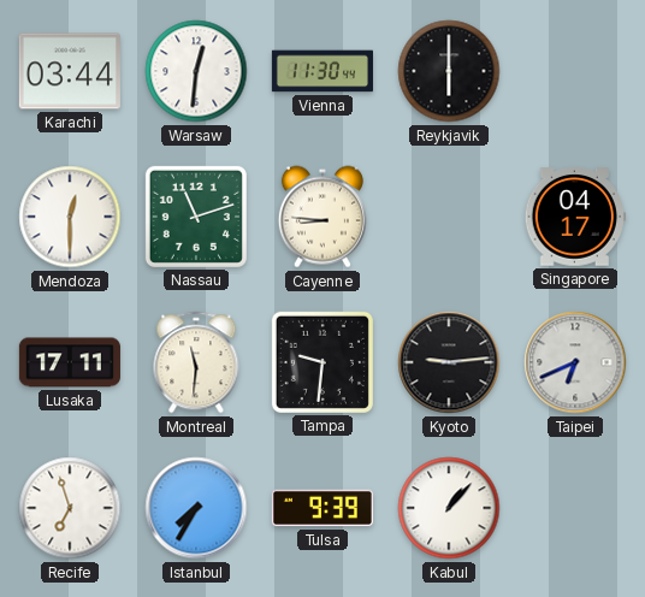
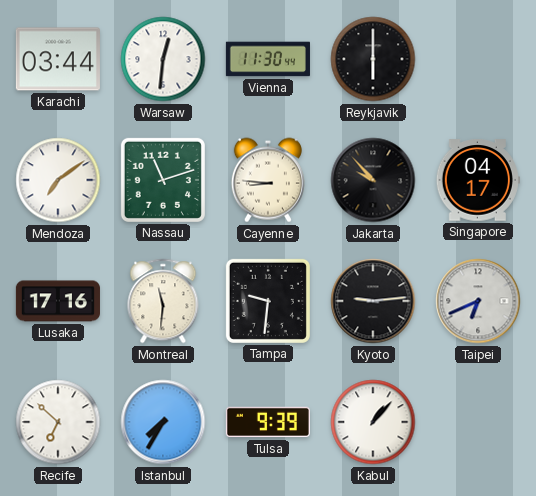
Mendoza: 12:30 -> 7:09 (58, 180)
Jakarta: none -> 9:53 (373, 180)
Lusaka: 17:11 -> 17:16 (58, 301)
Recife: 6:57 -> 6:52 (58, 422)
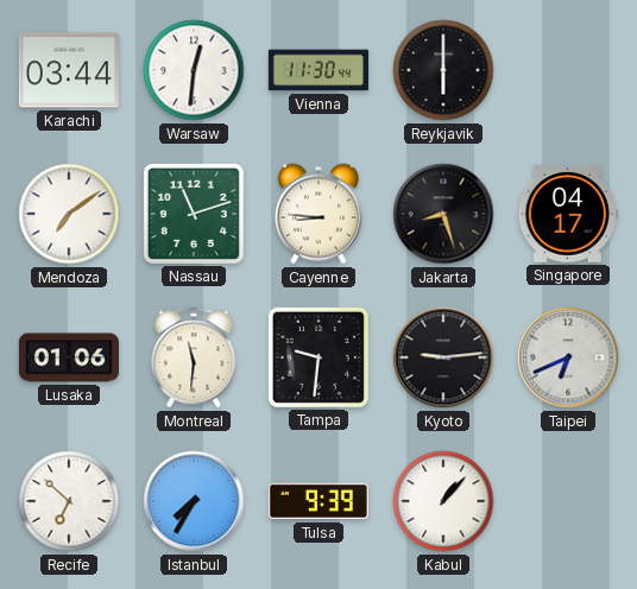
Jakarta: 9:53 -> 8:27 (443, 214)
Lusaka: 17:16 -> 01:06 (69, 357)
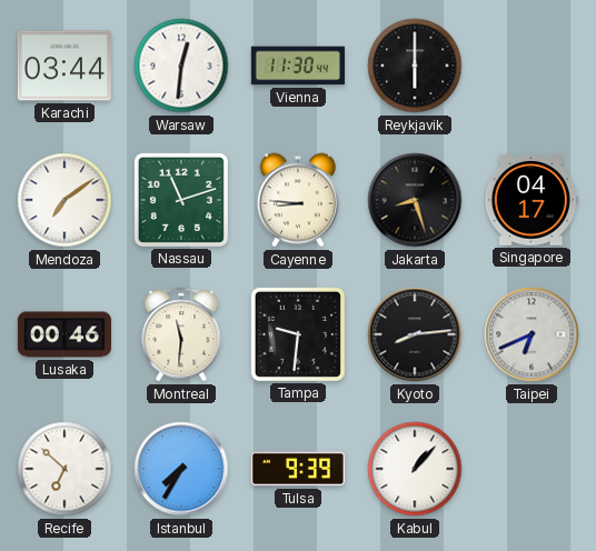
Lusaka: 01:06 -> 00:46 (64, 334)
Kyoto: 9:14 -> 8:14 (415, 334)
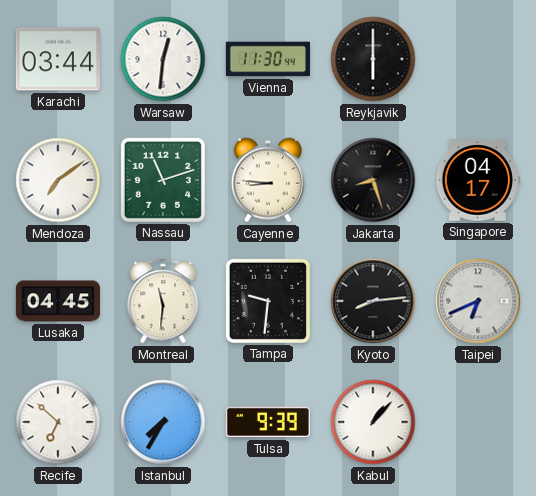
Lusaka: 00:46 -> 04:45 (58, 301)
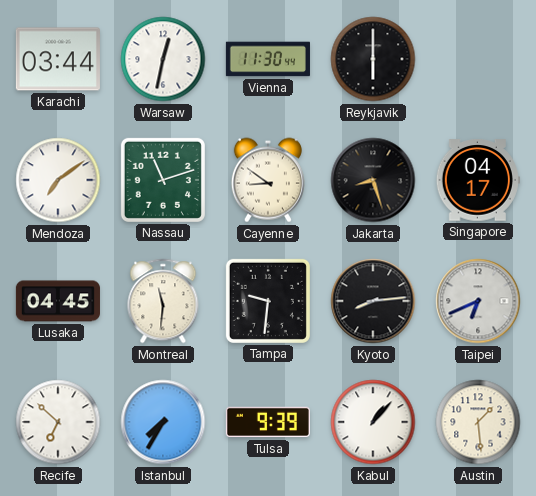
Warsaw: 12:31 -> 12:32 (163, 59)
Cayenne: 8:46 -> 8:51 (268, 180)
Austin: none -> 1:29 (478, 422)
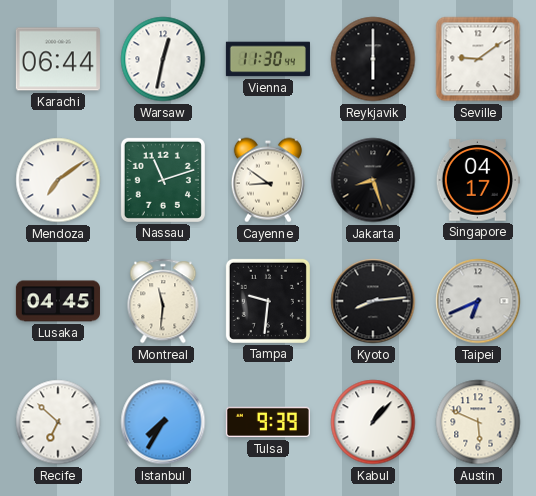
Karachi: 03:44 -> 06:44 (58, 59)
Seville: none -> 9:09 (478, 59)
Austin: 1:29 -> 5:49 (478, 422)
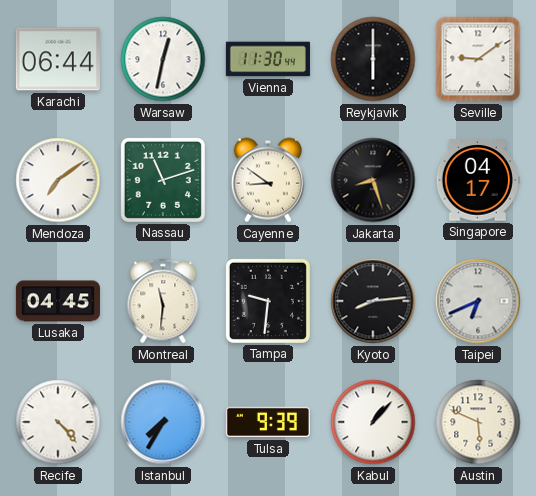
Recife: 6:52 -> 4:23 (58, 422)
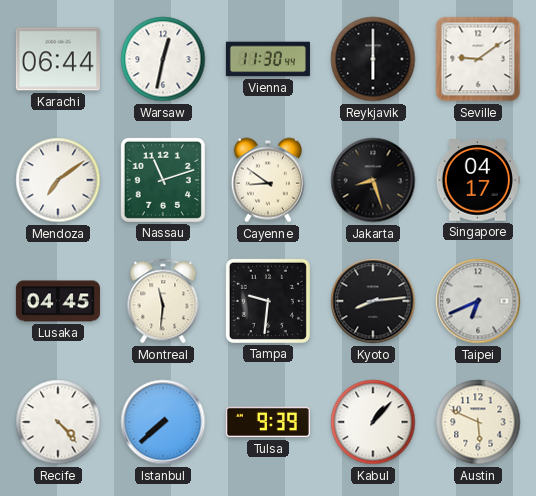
Istanbul: 7:35 -> 7:38 (163, 422)
